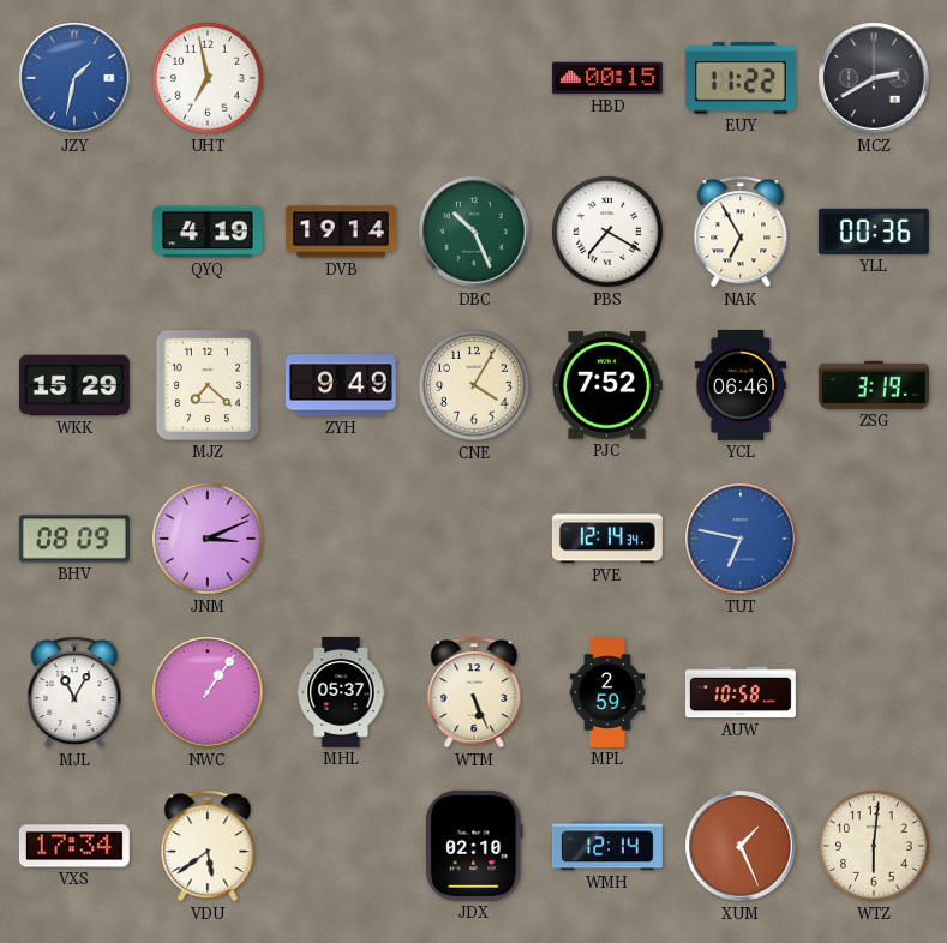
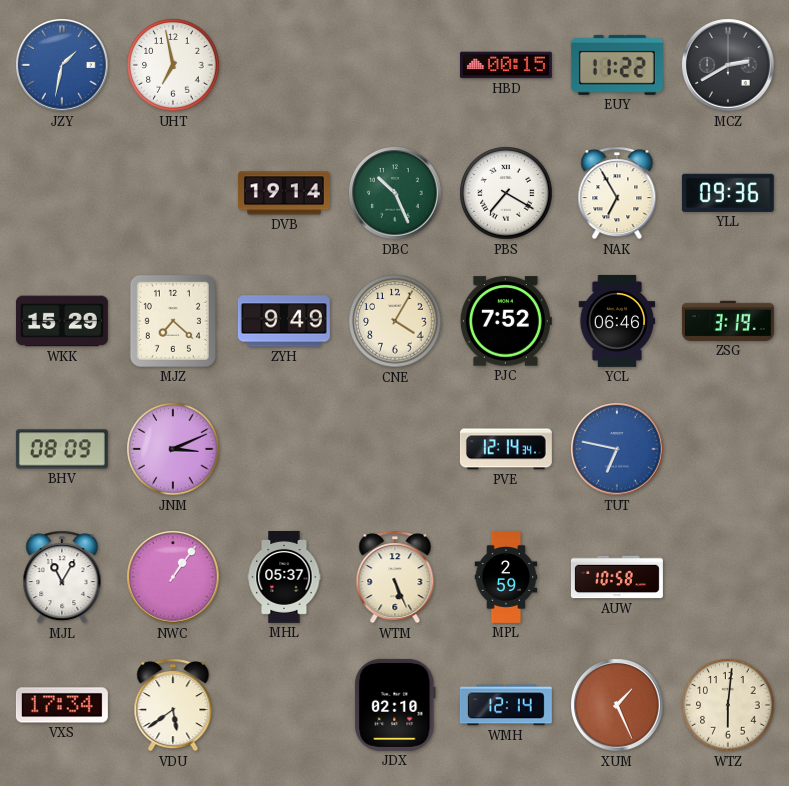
QYQ: 4:19 -> none (208, 232)
YLL: 00:36 -> 09:36 (728, 193)
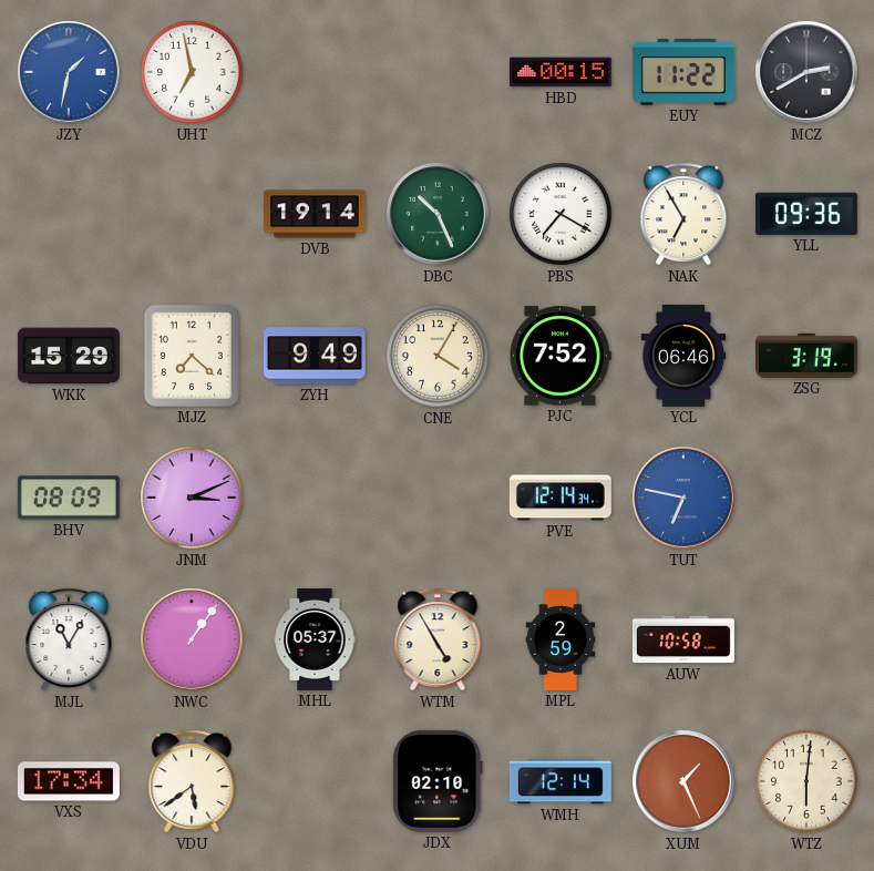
WTM: 5:26 -> 4:55 (438, 639)
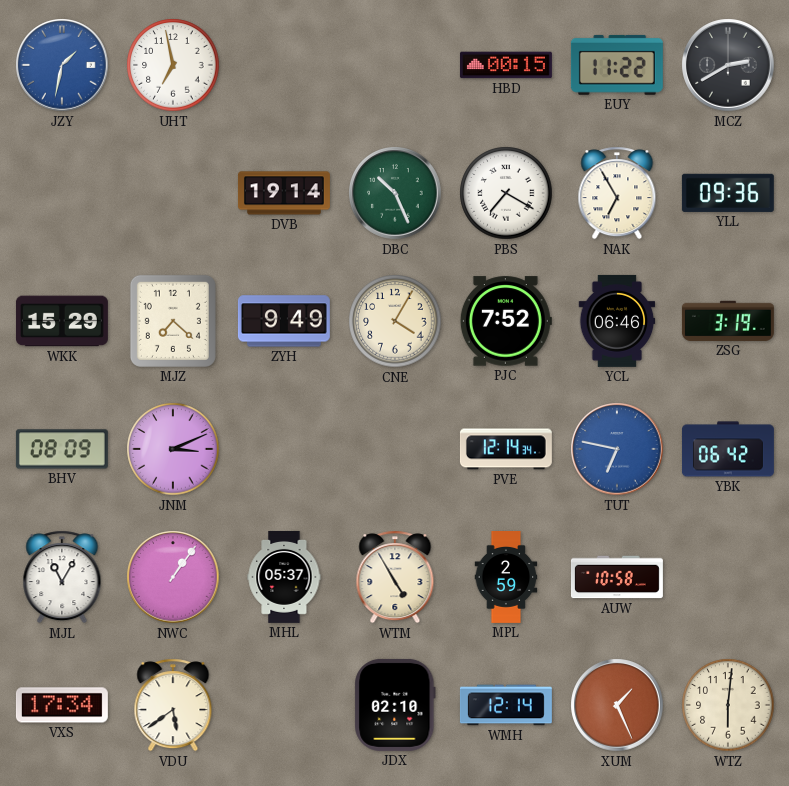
YBK: none -> 06:42 (728, 449)
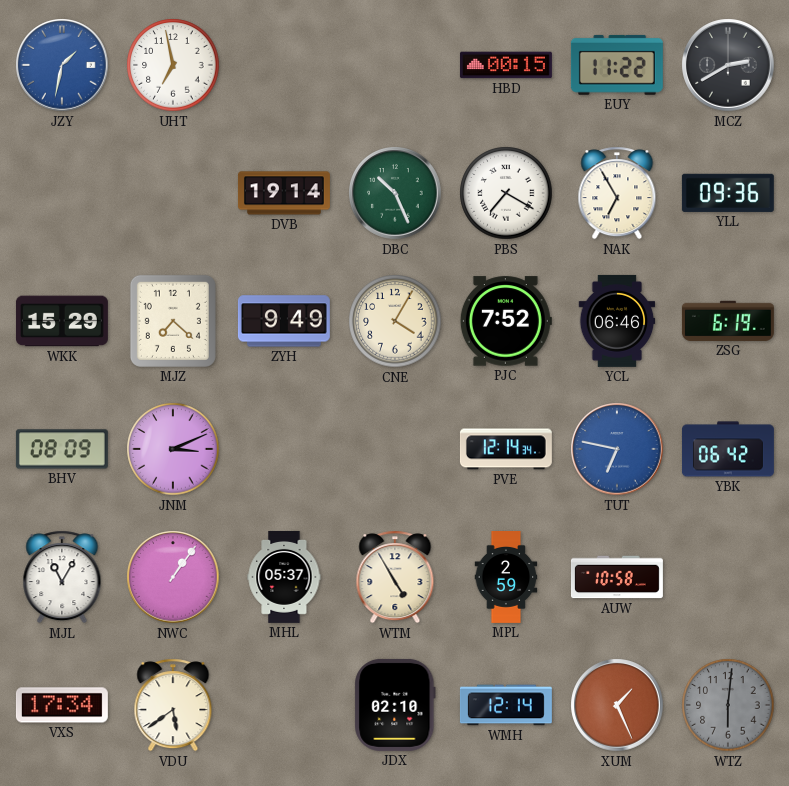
ZSG: 3:19 -> 6:19 (728, 321)
WTZ dial: cream -> grey (728, 705)
